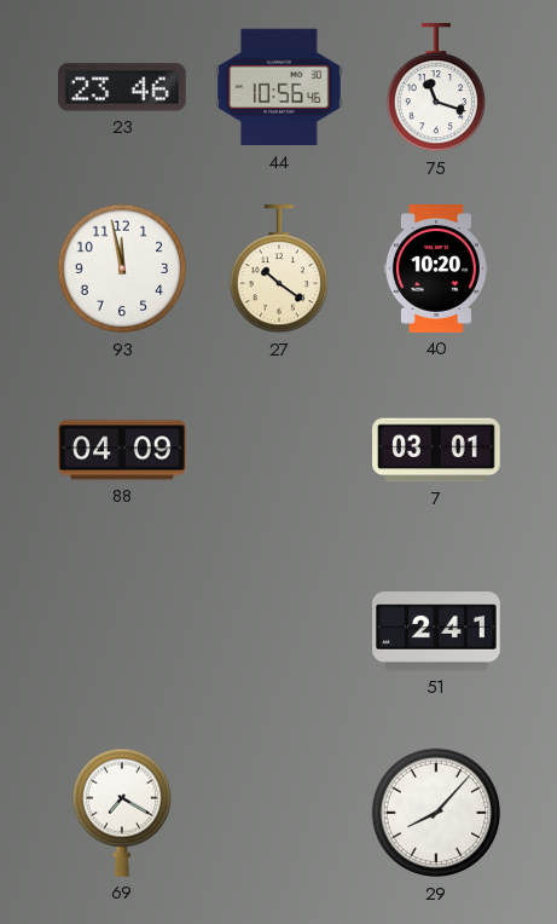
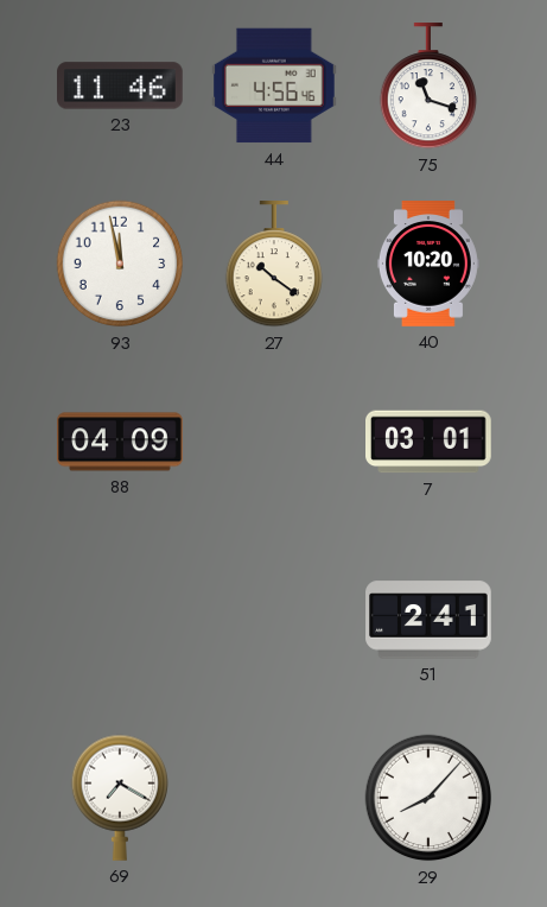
23: 23:46 -> 11:46 (121, 85)
44: 10:56 -> 4:56 (275, 85)
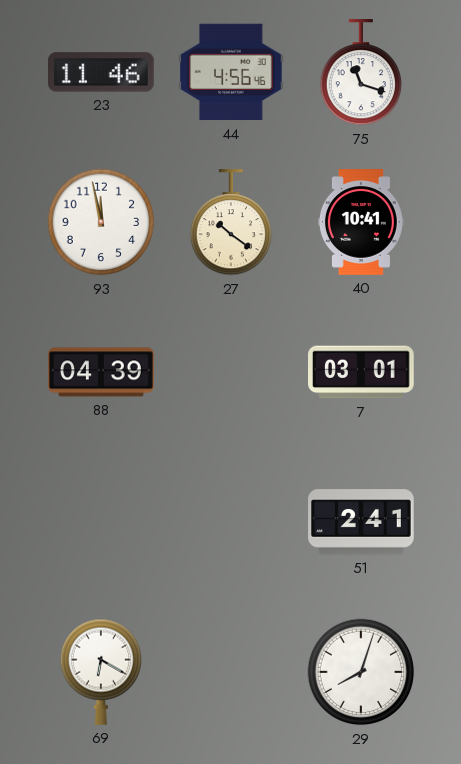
40: 10:20 -> 10:41 (361, 222)
88: 04:09 -> 04:39 (101, 372)
69: 7:20 -> 6:20 (100, 672)
29: 8:07 -> 8:03 (361, 672)
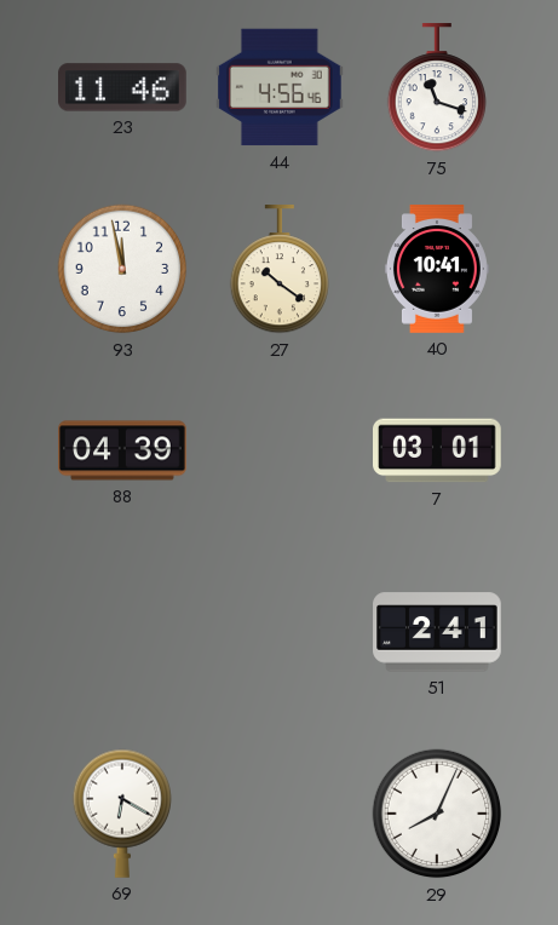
29: 8:03 -> 8:04 (437, 814)
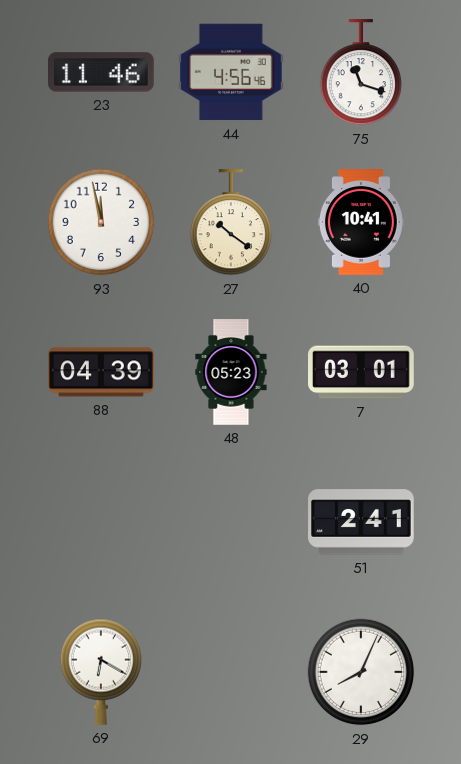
48: none -> 05:23 (231, 372)
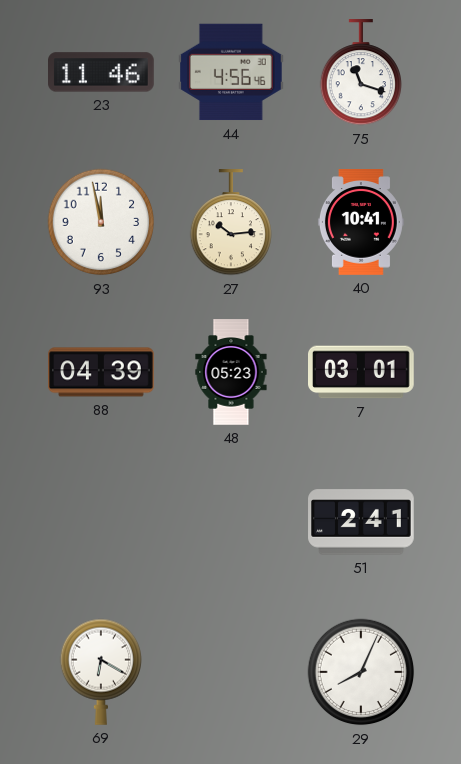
27: 10:21 -> 10:14 (230, 223)
